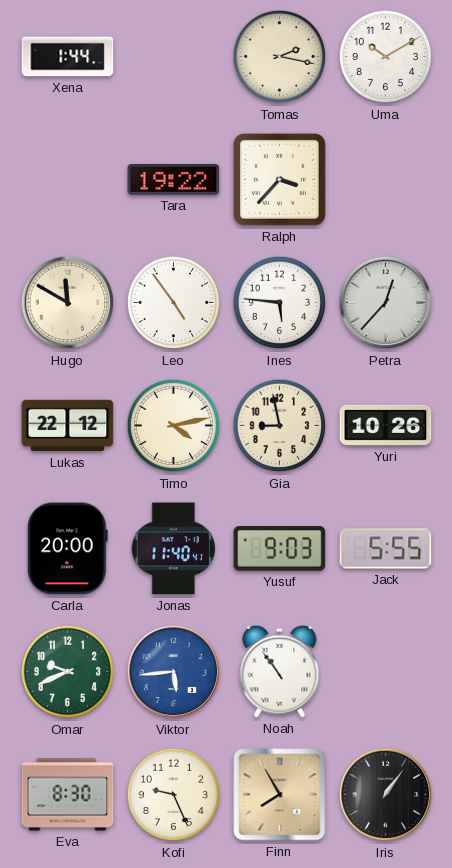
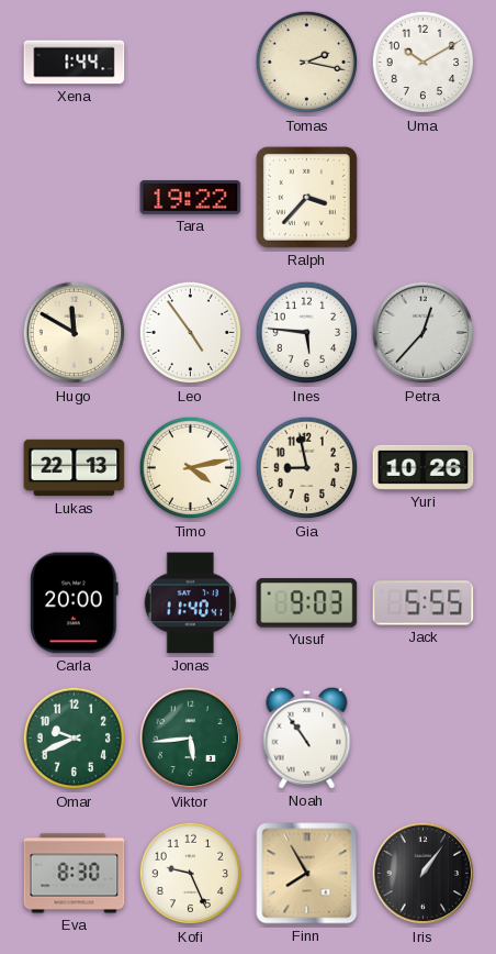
Lukas: 22:12 -> 22:13 (75, 468)
Viktor dial: blue -> green (191, 739)
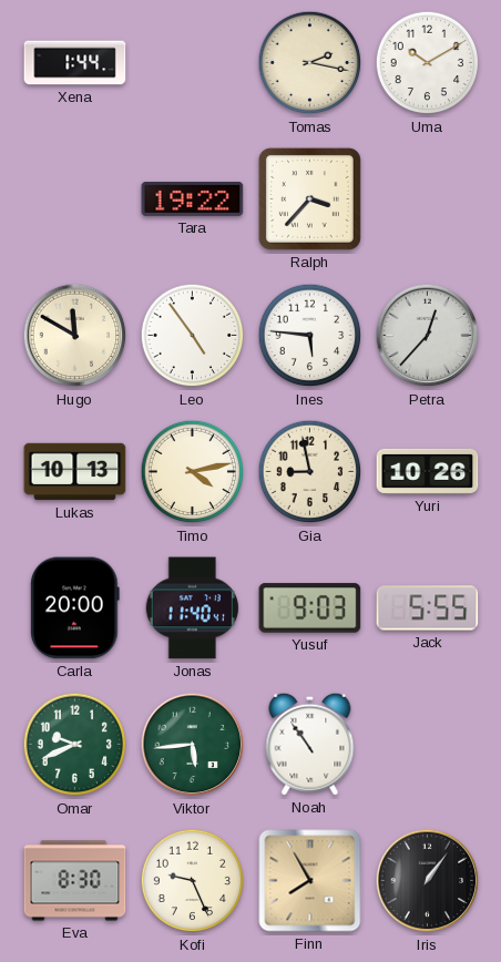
Lukas: 22:13 -> 10:13 (75, 472)
